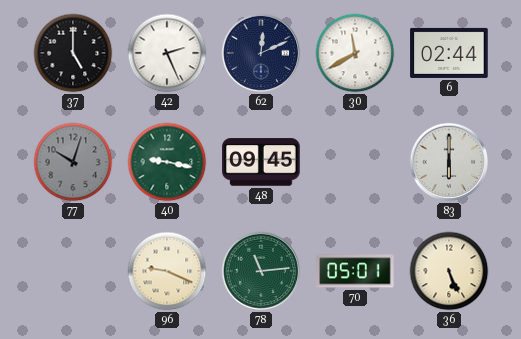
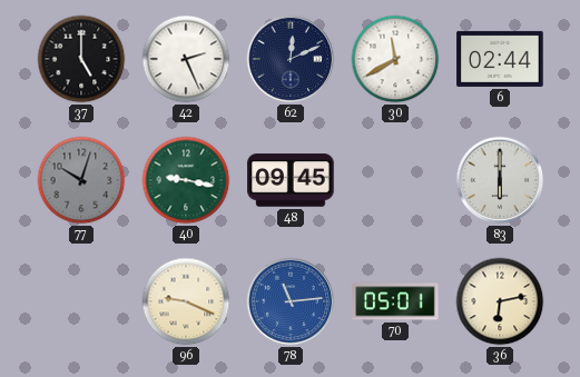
78 dial: green -> blue (291, 301)
36: 5:26 -> 6:13 (500, 301)
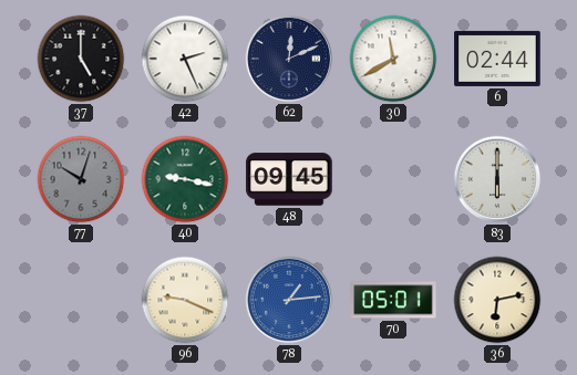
78: 11:14 -> 1:14 (289, 300)
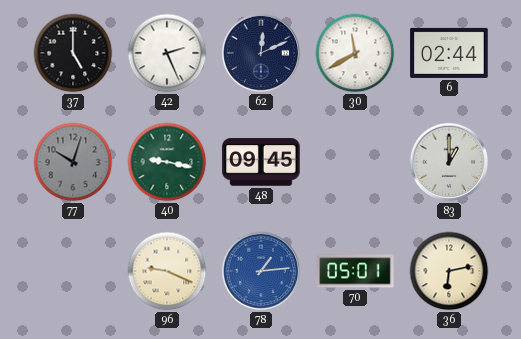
83: 6:00 -> 1:00 (449, 162)
